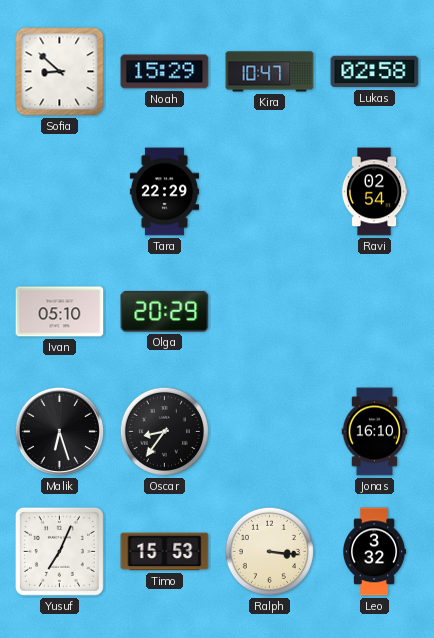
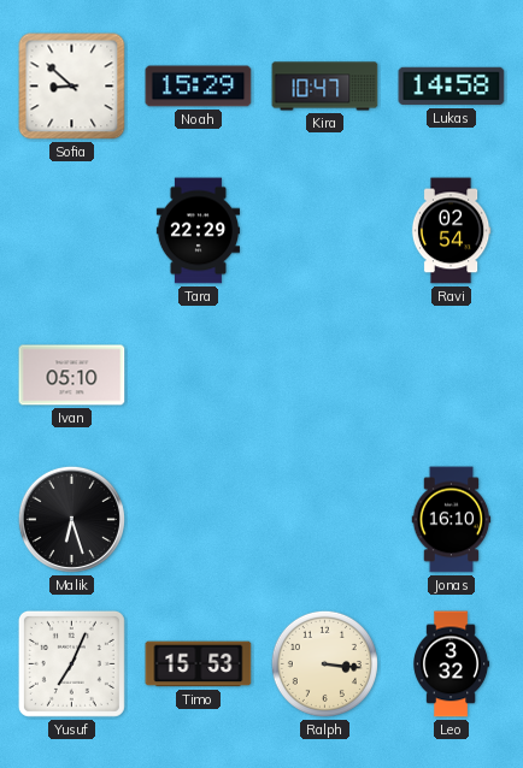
Lukas: 02:58 -> 14:58 (452, 87)
Olga: 20:29 -> none (165, 311)
Oscar: 8:36 -> none (164, 431)
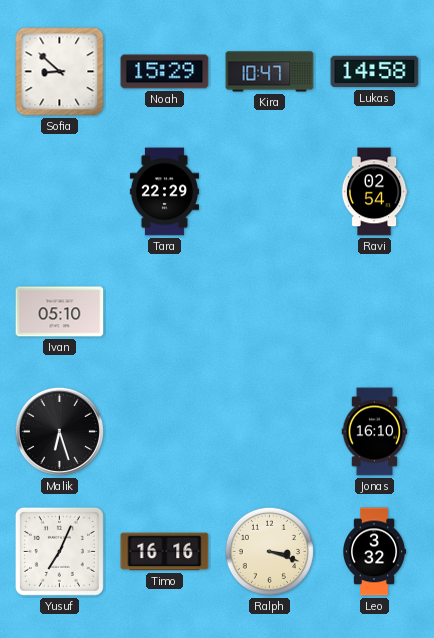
Timo: 15:53 -> 16:16 (165, 552)
Ralph: 3:16 -> 3:18 (269, 551)
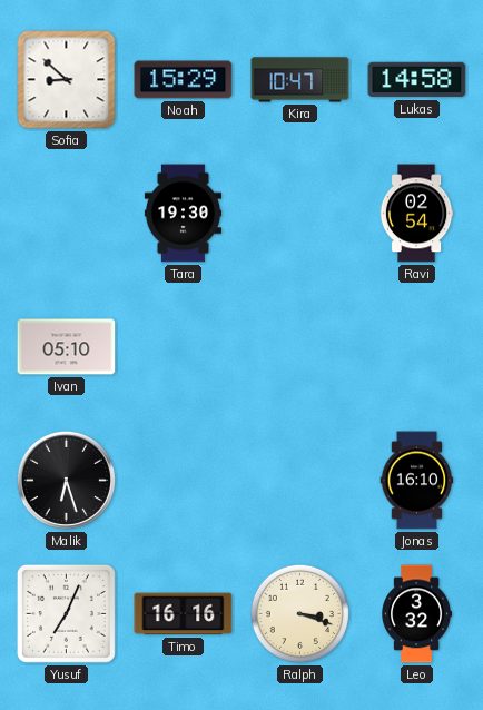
Tara: 22:29 -> 19:30 (183, 214)
